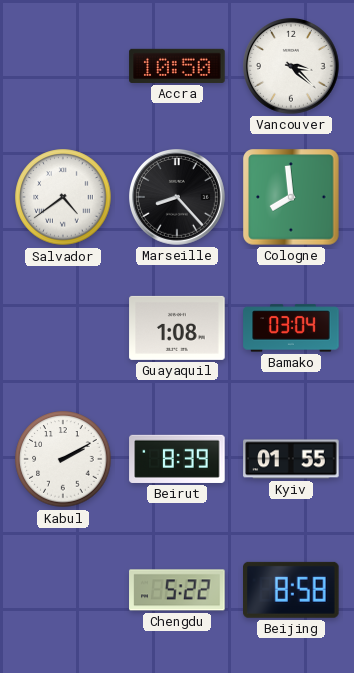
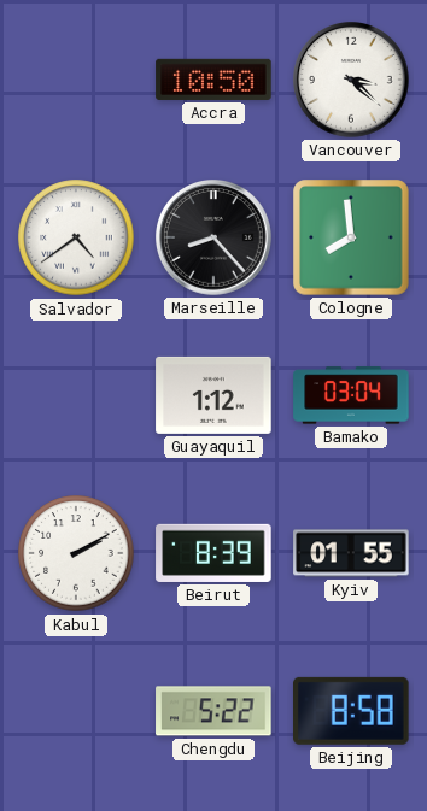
Guayaquil: 1:08 -> 1:12 (213, 395)
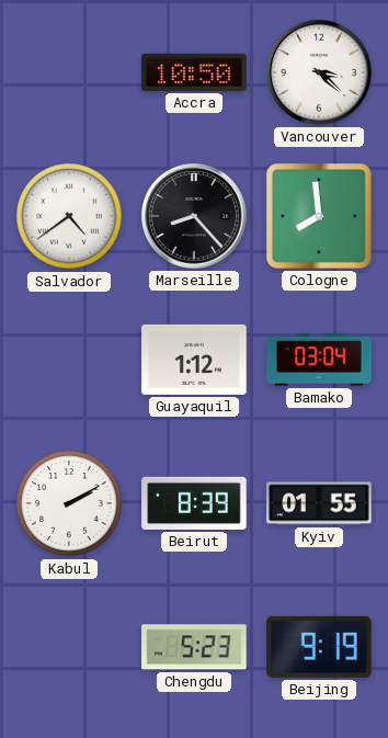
Chengdu: 5:22 -> 5:23 (194, 647)
Beijing: 8:58 -> 9:19 (320, 647)
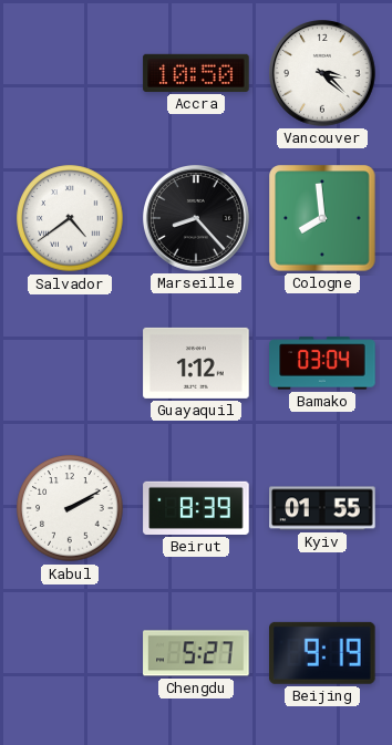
Chengdu: 5:23 -> 5:27 (196, 653)
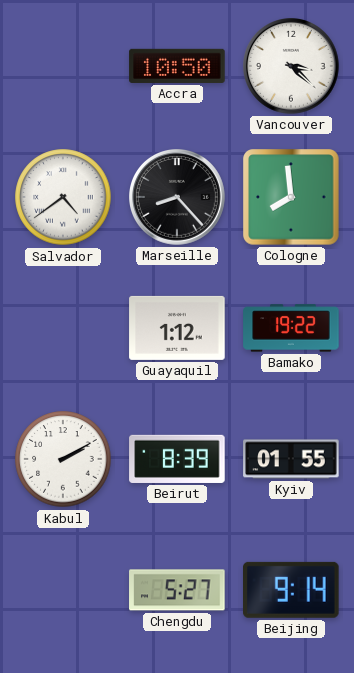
Bamako: 03:04 -> 19:22 (291, 328)
Beijing: 9:19 -> 9:14 (292, 590)
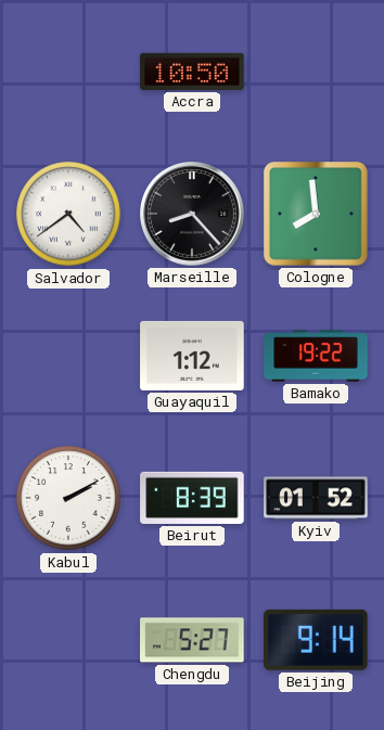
Vancouver: 3:22 -> none (292, 67)
Kyiv: 01:55 -> 01:52 (316, 498)
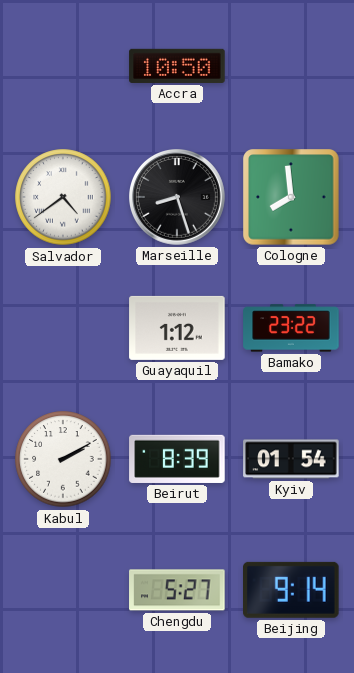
Marseille: 8:23 -> 8:27 (178, 198)
Bamako: 19:22 -> 23:22 (291, 328)
Kyiv: 01:52 -> 01:54 (291, 459)
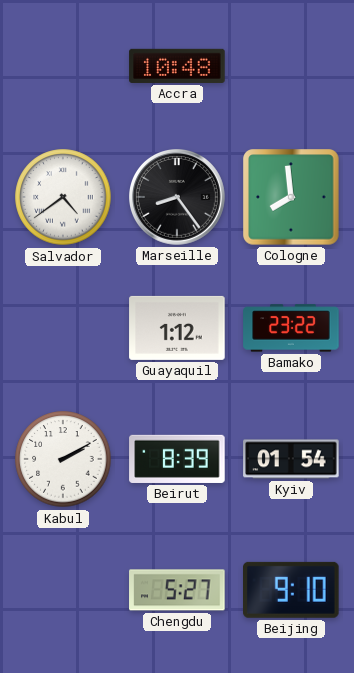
Accra: 10:50 -> 10:48 (177, 66)
Marseille: 8:27 -> 8:24 (178, 198)
Beijing: 9:14 -> 9:10 (292, 590)
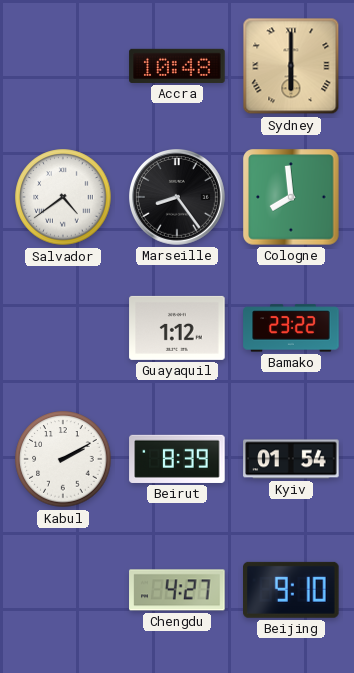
Sydney: none -> 6:00 (291, 66)
Chengdu: 5:27 -> 4:27 (177, 590)
